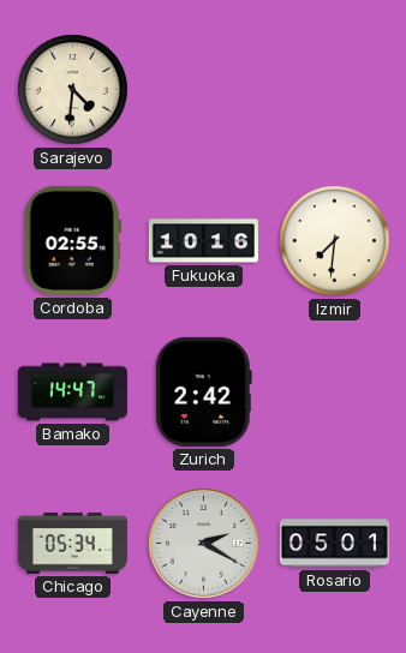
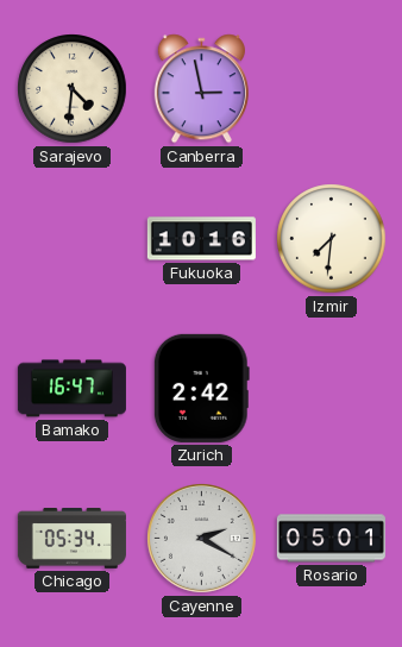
Canberra: none -> 2:58 (201, 89)
Cordoba: 02:55 -> none (72, 240)
Bamako: 14:47 -> 16:47 (71, 389)
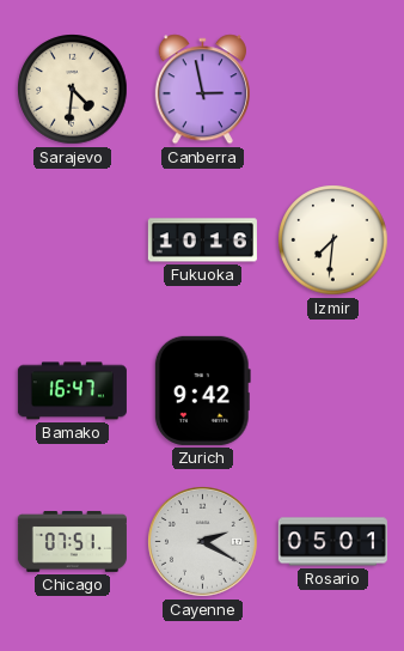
Zurich: 2:42 -> 9:42 (202, 390)
Chicago: 05:34 -> 07:51 (72, 542)
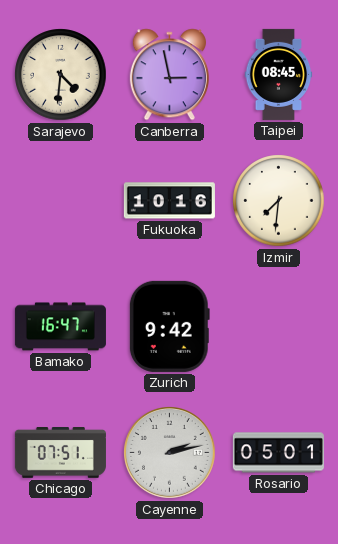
Taipei: none -> 08:45 (279, 74)
Cayenne: 2:20 -> 2:13 (170, 453)
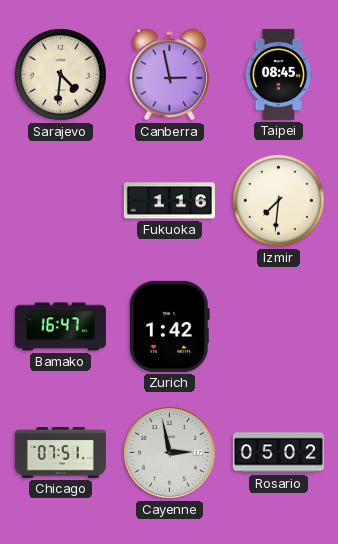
Fukuoka: 10:16 -> 1:16 (169, 201)
Zurich: 9:42 -> 1:42 (169, 326)
Cayenne: 2:13 -> 2:58 (170, 453)
Rosario: 05:01 -> 05:02 (278, 453)
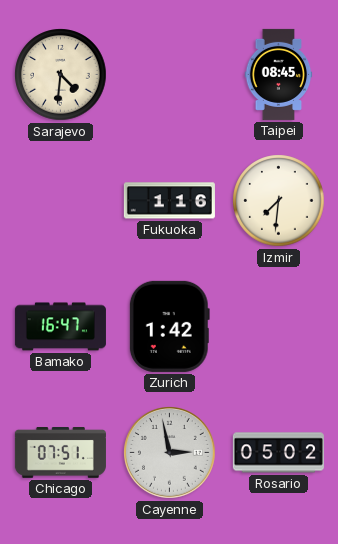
Canberra: 2:58 -> none (169, 75)
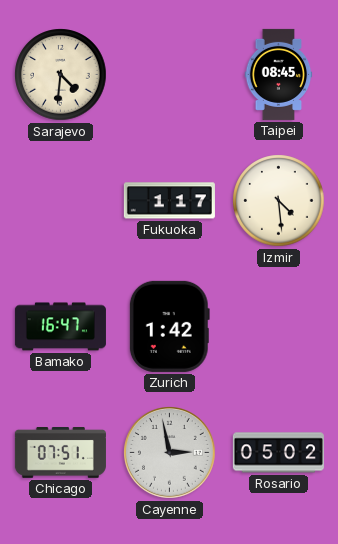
Fukuoka: 1:16 -> 1:17 (169, 201)
Izmir: 7:31 -> 4:29 (279, 201)
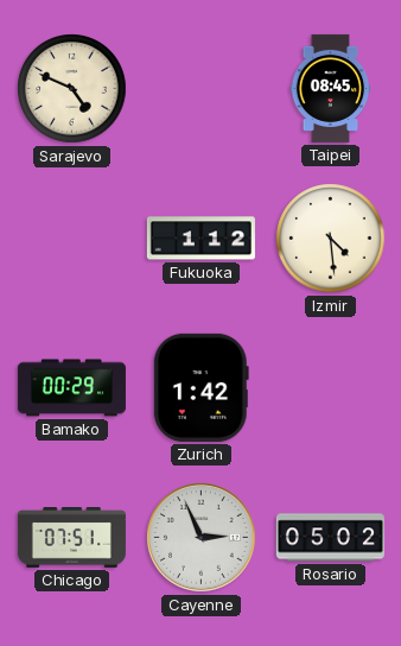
Sarajevo: 4:31 -> 4:49 (72, 89)
Fukuoka: 1:17 -> 1:12 (200, 239)
Bamako: 16:47 -> 00:29 (71, 388)
Cayenne: 2:58 -> 2:56 (202, 538)
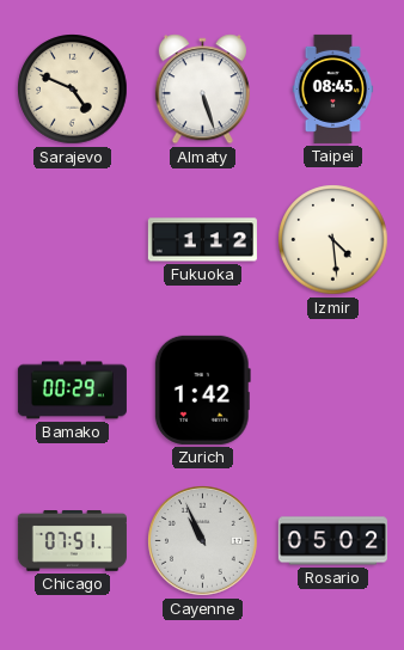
Almaty: none -> 5:27 (202, 90)
Cayenne: 2:56 -> 10:56 (203, 541)
